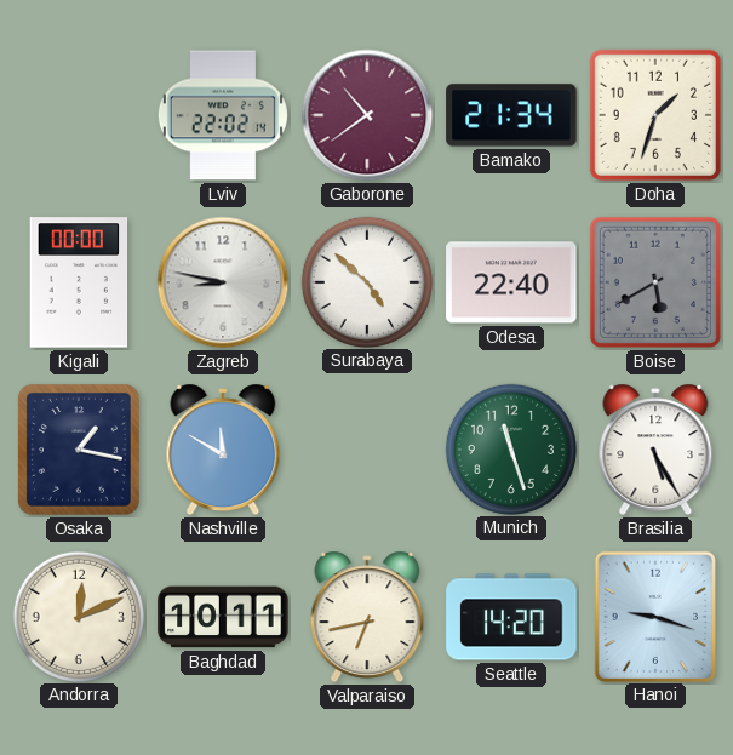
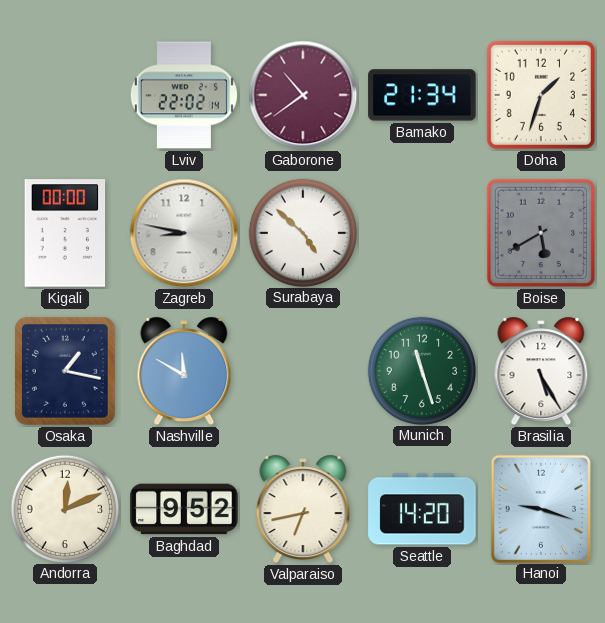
Odesa: 22:40 -> none (511, 282)
Baghdad: 10:11 -> 9:52 (184, 509)
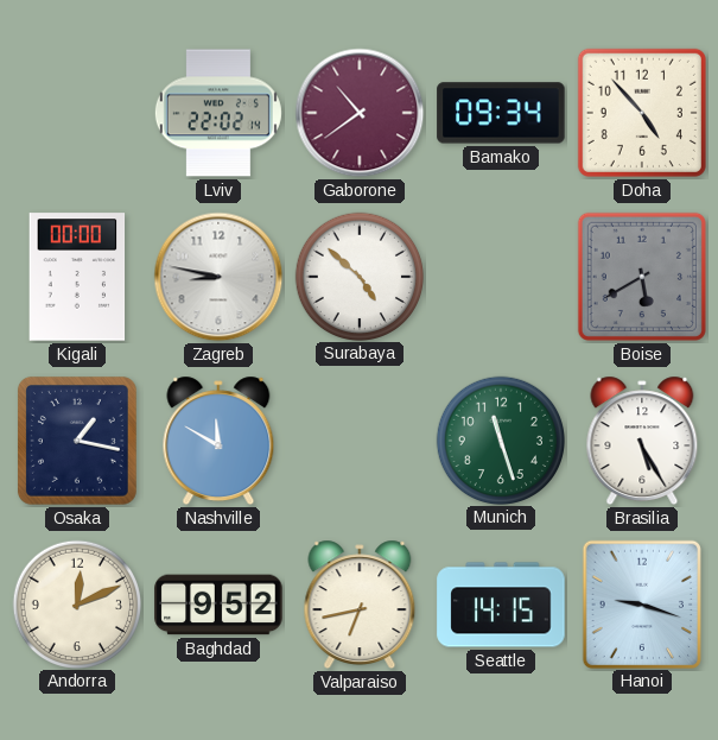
Bamako: 21:34 -> 09:34 (501, 113)
Doha: 1:33 -> 4:53 (642, 113)
Seattle: 14:20 -> 14:15 (501, 605)
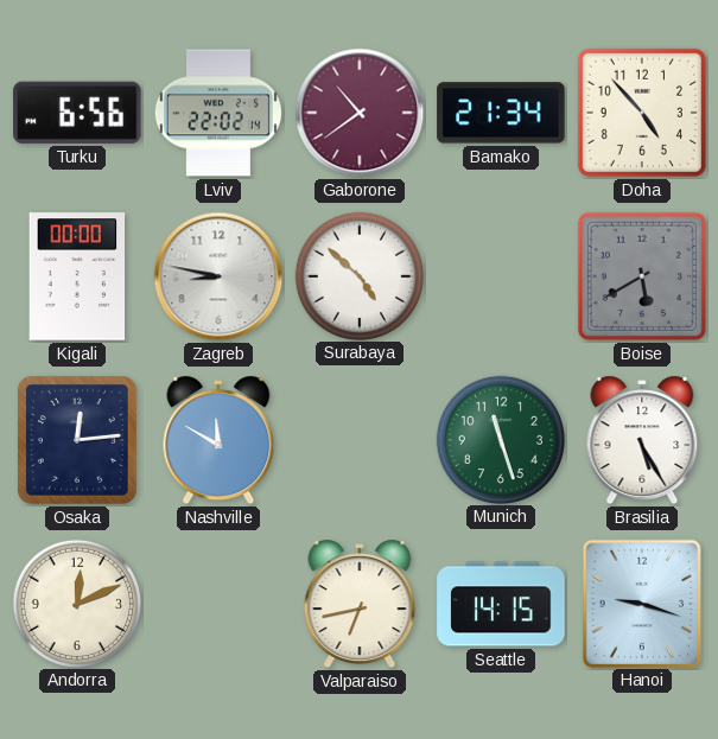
Turku: none -> 6:56 (77, 113)
Bamako: 09:34 -> 21:34 (501, 113)
Osaka: 1:17 -> 12:14 (77, 440)
Baghdad: 9:52 -> none (218, 605)
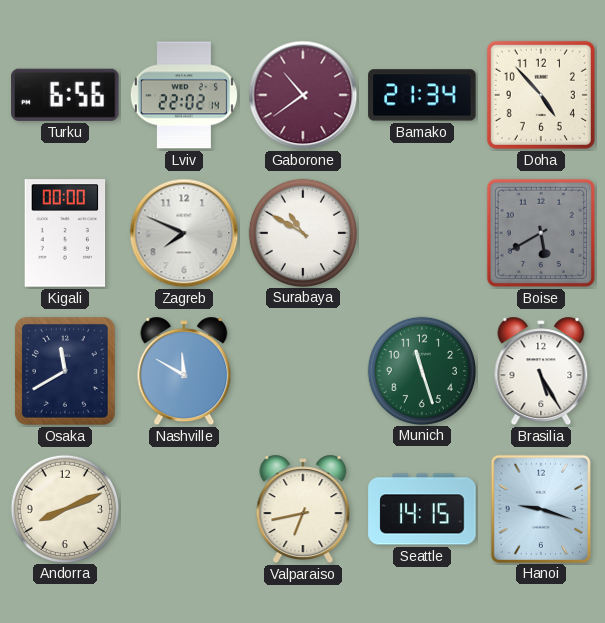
Zagreb: 8:47 -> 7:49 (184, 233)
Surabaya: 4:52 -> 10:50 (302, 232)
Osaka: 12:14 -> 11:40 (65, 371)
Andorra: 12:11 -> 8:11 (64, 508)
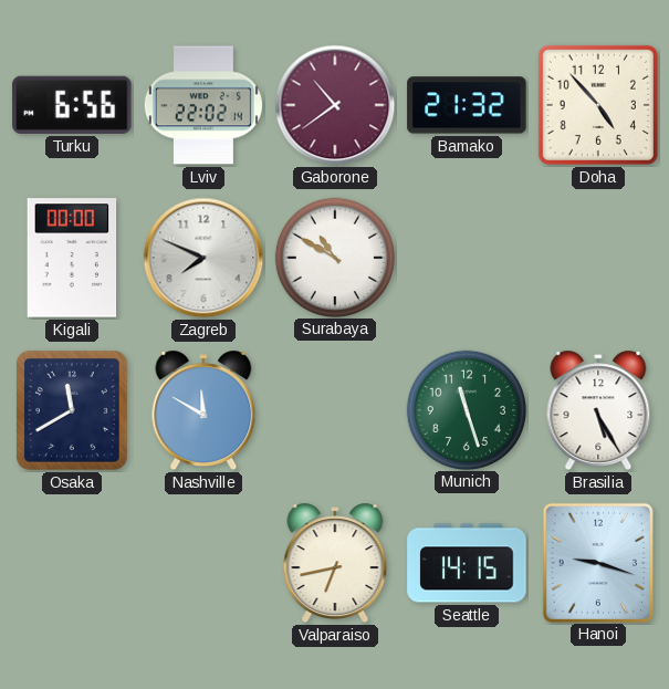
Bamako: 21:34 -> 21:32 (467, 105)
Boise: 5:40 -> none (541, 233)
Andorra: 8:11 -> none (64, 508)
